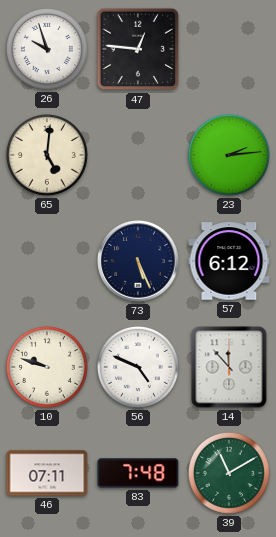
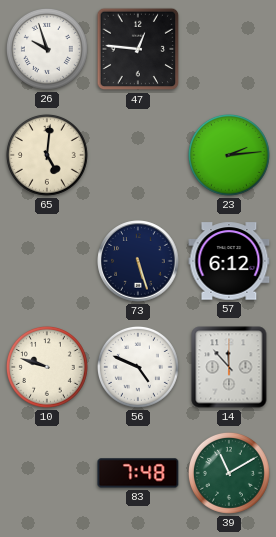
73: 5:26 -> 5:27 (138, 261)
46: 07:11 -> none (47, 473)
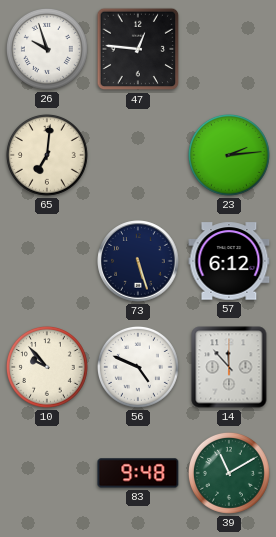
65: 5:01 -> 7:01 (47, 155)
10: 9:48 -> 9:53 (47, 367)
83: 7:48 -> 9:48 (138, 473)
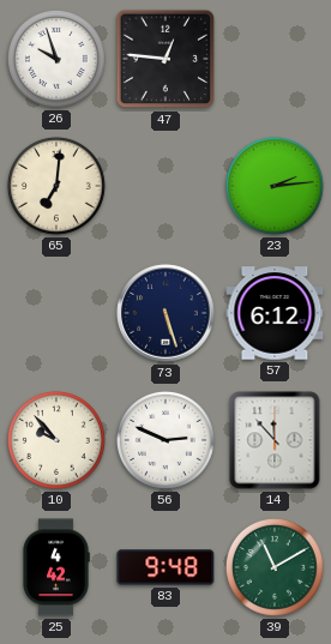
56: 4:49 -> 2:49 (165, 440)
25: none -> 4:42 (56, 567)
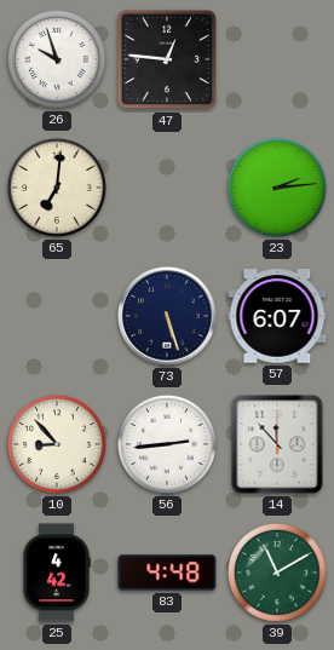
57: 6:12 -> 6:07 (277, 316)
10: 9:53 -> 8:53 (57, 444)
56: 2:49 -> 2:44 (167, 444)
83: 9:48 -> 4:48 (167, 573)
